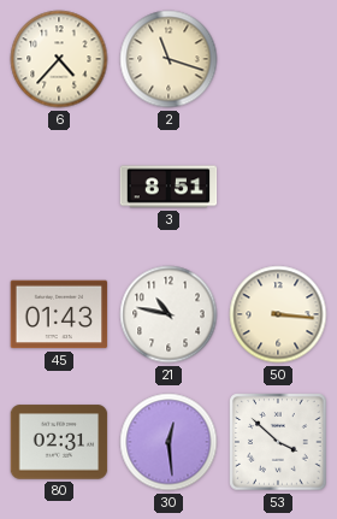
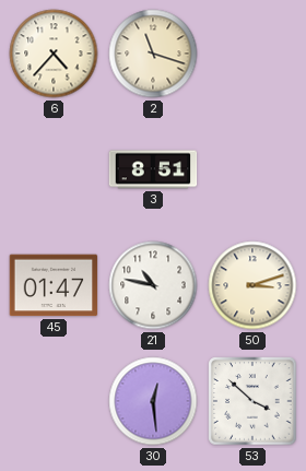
45: 01:43 -> 01:47 (54, 285)
50: 3:16 -> 3:12 (252, 285)
80: 02:31 -> none (59, 442)
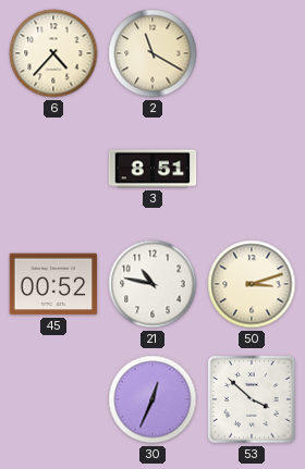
2: 11:18 -> 11:20 (152, 53)
45: 01:47 -> 00:52 (53, 284)
30: 12:29 -> 12:34 (152, 399)
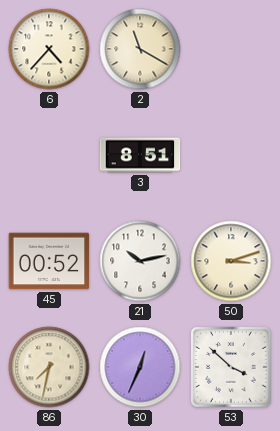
21: 10:47 -> 10:13 (140, 261)
86: none -> 7:32 (49, 367)
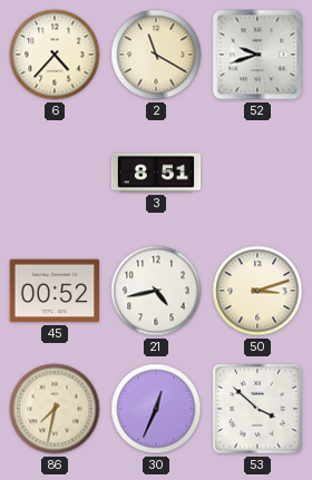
52: none -> 9:42 (257, 55)
21: 10:13 -> 4:43 (156, 291)
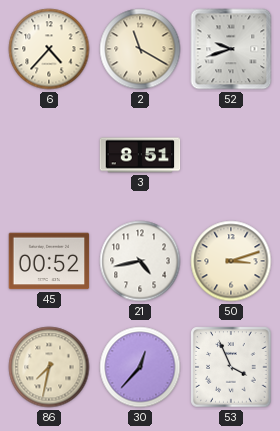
30: 12:34 -> 12:37 (140, 367)
53: 3:52 -> 3:56 (231, 367)
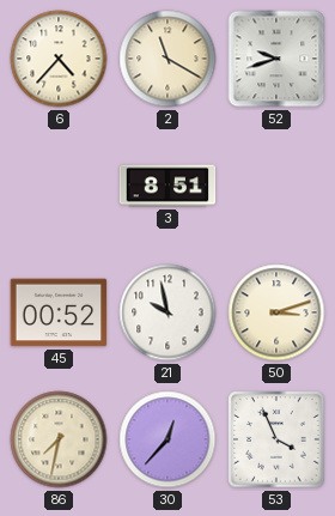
21: 4:43 -> 9:58 (167, 312)
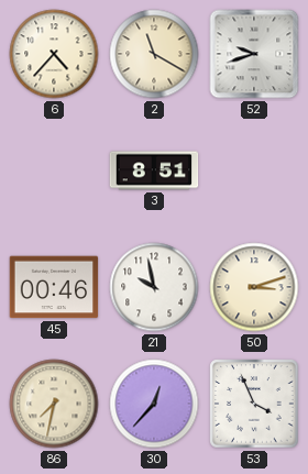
45: 00:52 -> 00:46 (54, 287)
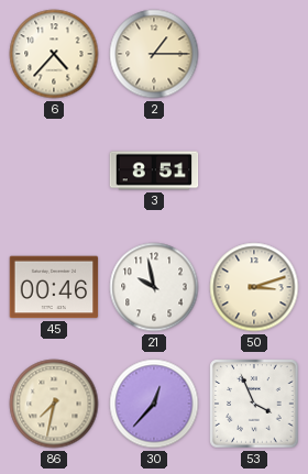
2: 11:20 -> 1:15 (154, 54)
52: 9:42 -> none (254, 54)
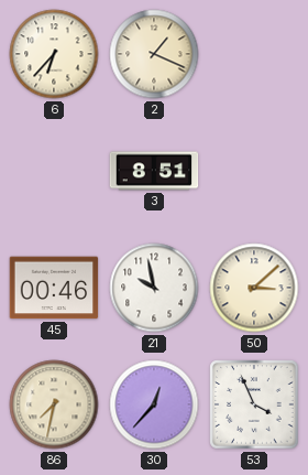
6: 4:37 -> 6:37 (54, 54)
2: 1:15 -> 1:19 (154, 54)
50: 3:12 -> 3:08 (254, 288)
